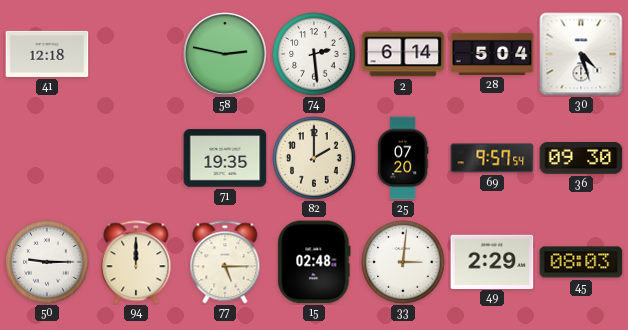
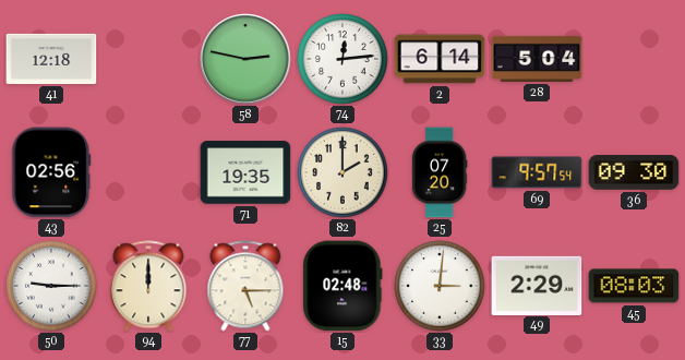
74: 2:29 -> 12:14 (342, 59)
30: 4:27 -> none (581, 54)
43: none -> 02:56 (51, 172)
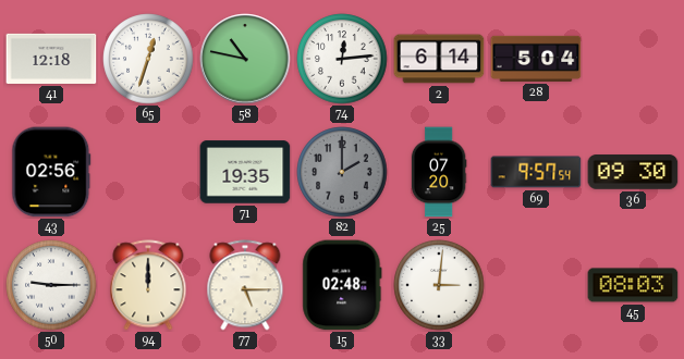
65: none -> 12:33 (148, 59)
58: 2:47 -> 10:47 (245, 59)
82 dial: cream -> grey (342, 172)
49: 2:29 -> none (537, 285)
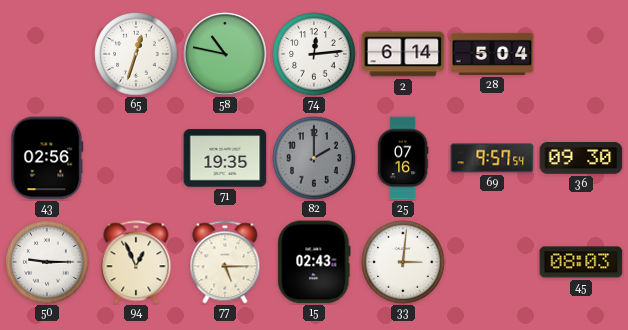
41: 12:18 -> none (51, 59)
25: 07:20 -> 07:16 (403, 158)
94: 12:00 -> 12:56 (136, 262)
15: 02:48 -> 02:43 (314, 262)
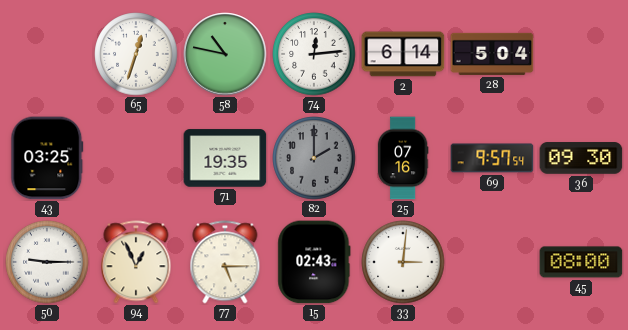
43: 02:56 -> 03:25 (47, 158)
45: 08:03 -> 08:00 (581, 262)
